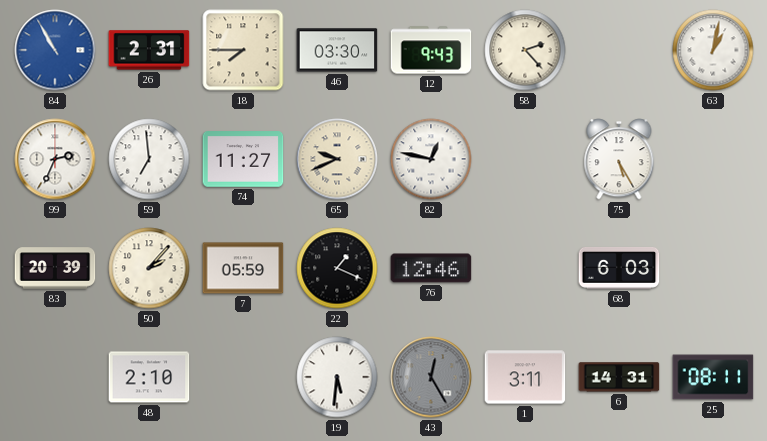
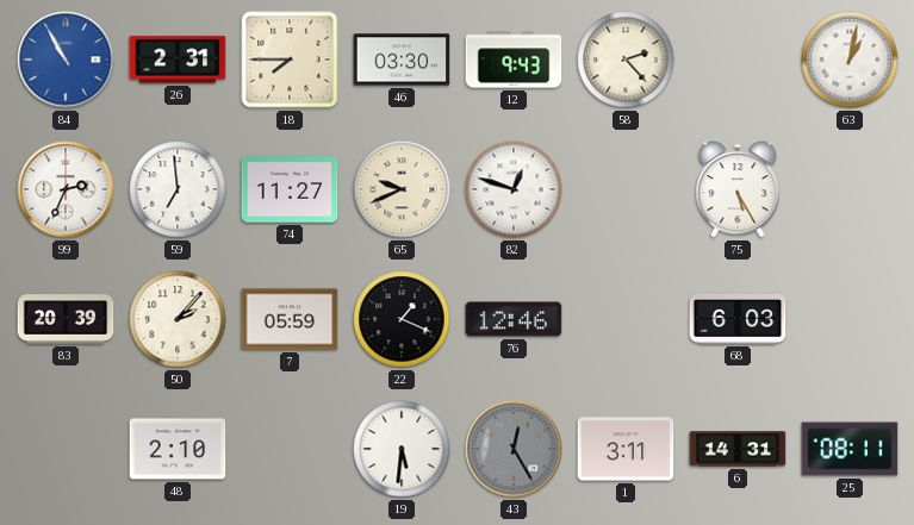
82: 12:47 -> 12:48 (514, 189)
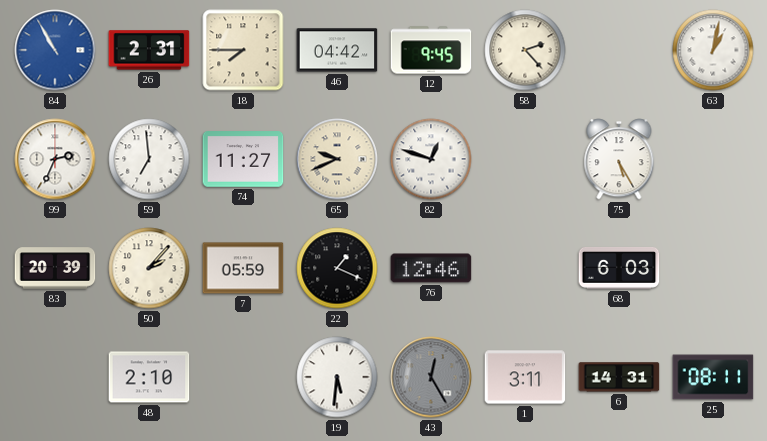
46: 03:30 -> 04:42 (337, 50)
12: 9:43 -> 9:45 (431, 50)
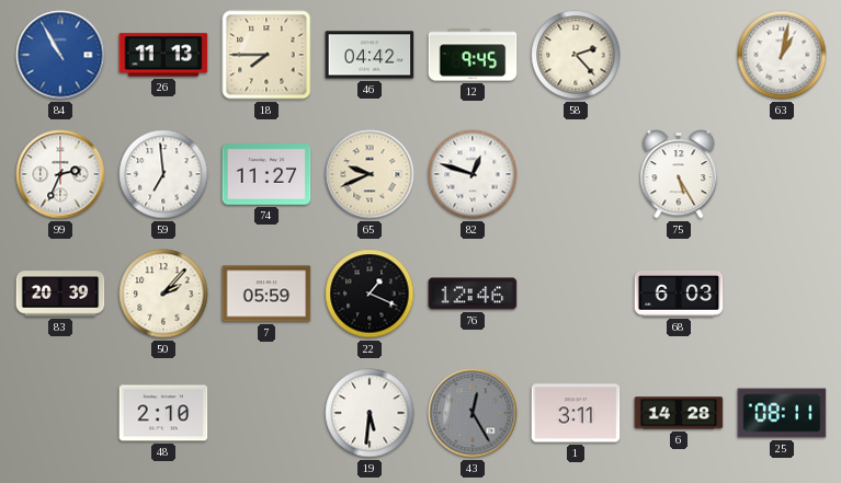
26: 2:31 -> 11:13 (163, 55)
6: 14:31 -> 14:28 (679, 413)
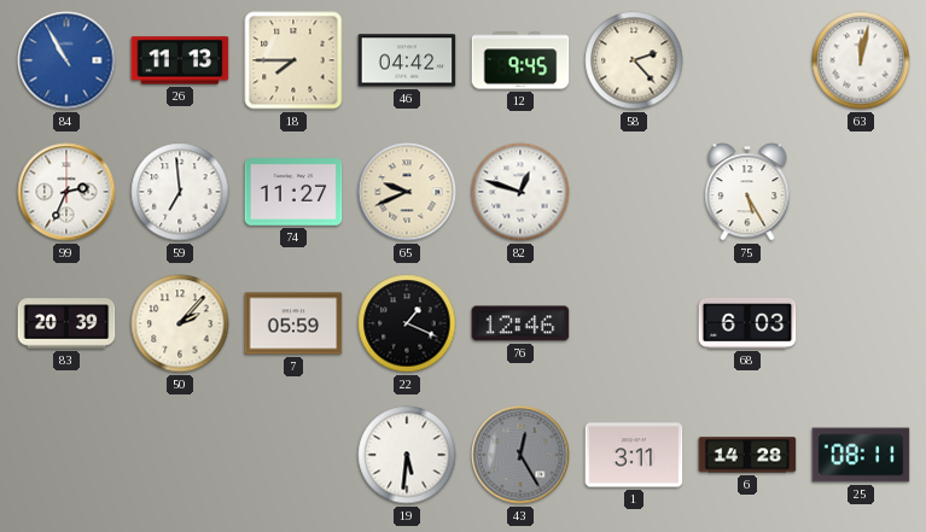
63: 1:02 -> 12:02 (861, 60)
48: 2:10 -> none (163, 413)
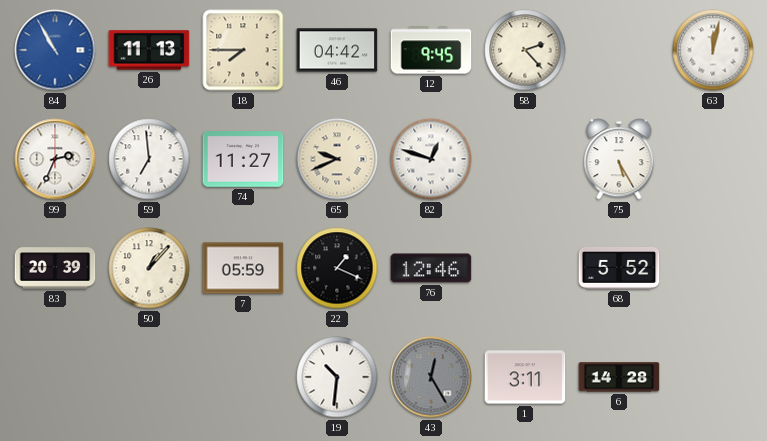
50: 2:07 -> 1:07 (149, 268)
68: 6:03 -> 5:52 (619, 268)
19: 5:31 -> 10:31 (337, 377)
25: 08:11 -> none (861, 455)
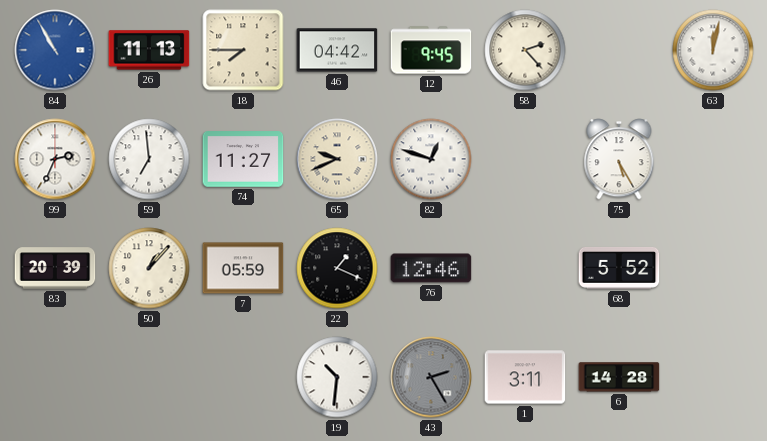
43: 12:25 -> 2:25 (431, 377)
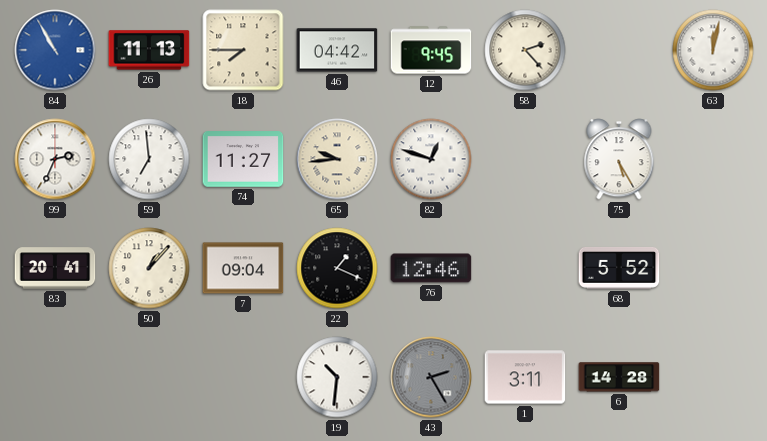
65: 9:41 -> 9:44 (337, 159)
83: 20:39 -> 20:41 (55, 268)
7: 05:59 -> 09:04 (243, 268)
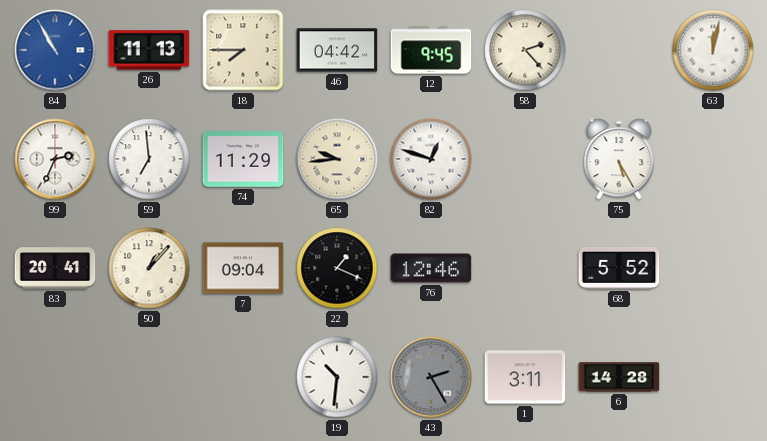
74: 11:27 -> 11:29 (243, 159)
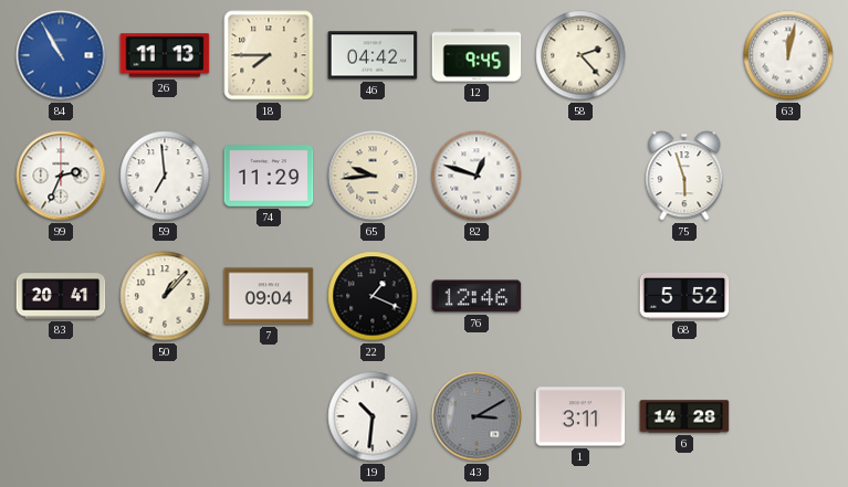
75: 5:25 -> 5:57 (684, 176)
43: 2:25 -> 3:10 (477, 416)
